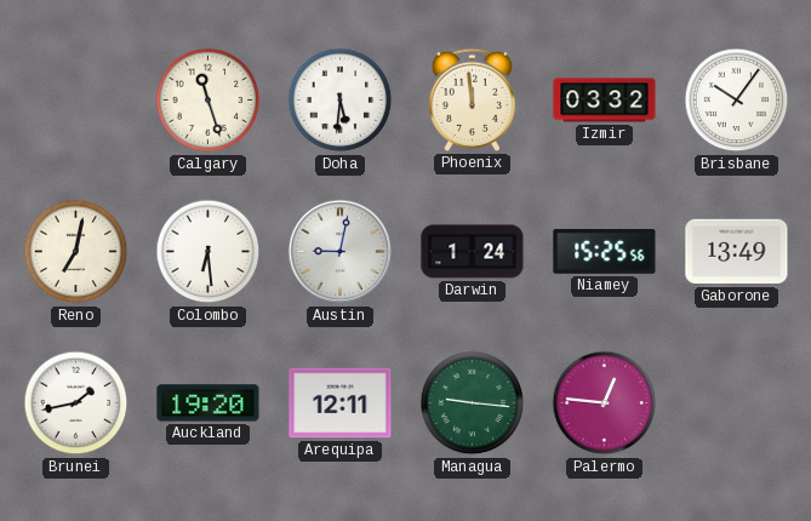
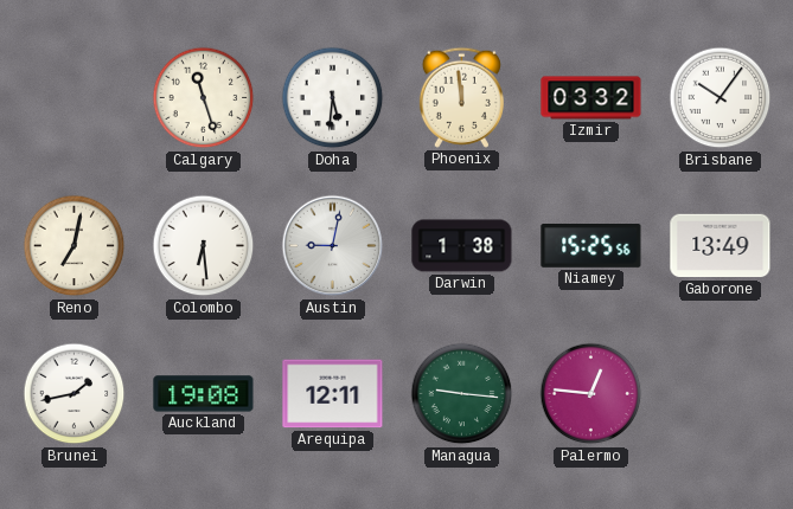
Darwin: 1:24 -> 1:38 (462, 246)
Auckland: 19:20 -> 19:08 (204, 394)
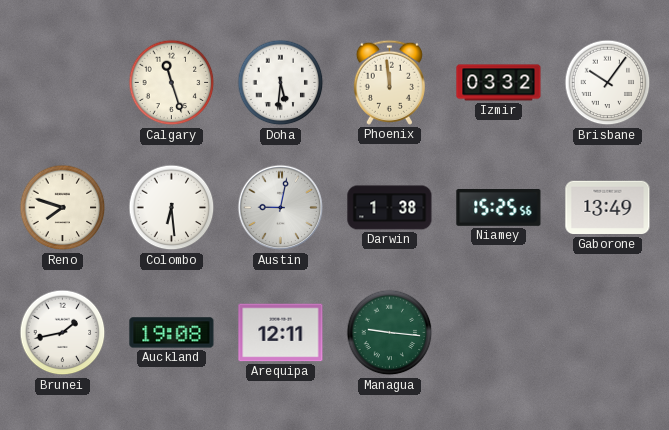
Reno: 7:02 -> 7:48 (63, 208)
Palermo: 12:46 -> none (591, 394)
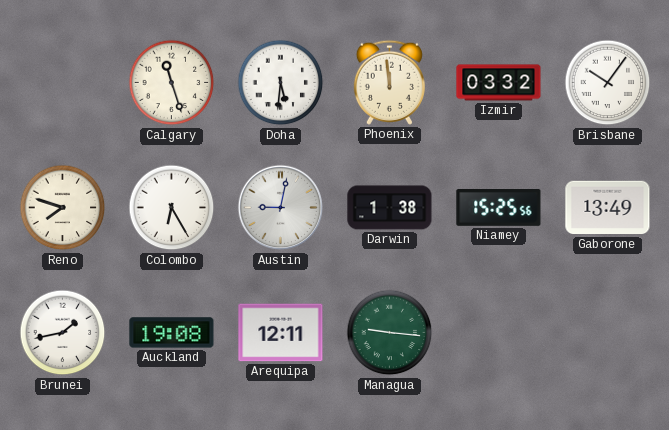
Colombo: 6:29 -> 6:25 (172, 208)
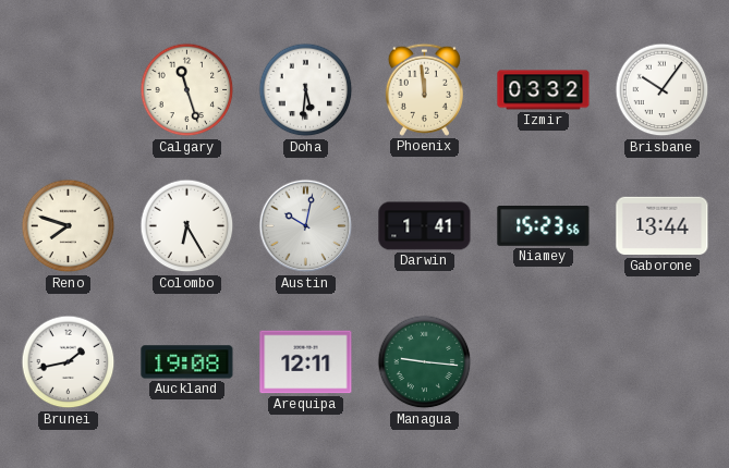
Austin: 9:02 -> 10:02 (306, 226)
Darwin: 1:38 -> 1:41 (425, 226)
Niamey: 15:25 -> 15:23 (544, 226)
Gaborone: 13:49 -> 13:44 (663, 226)
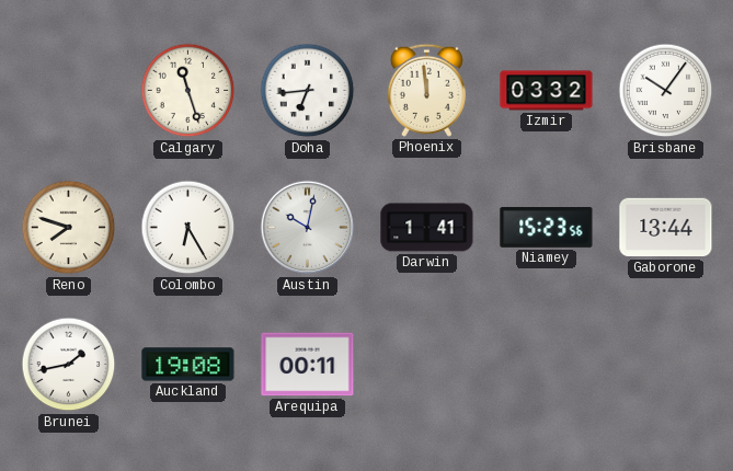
Doha: 5:31 -> 6:44 (308, 91)
Arequipa: 12:11 -> 00:11 (308, 365)
Managua: 9:16 -> none (425, 362)
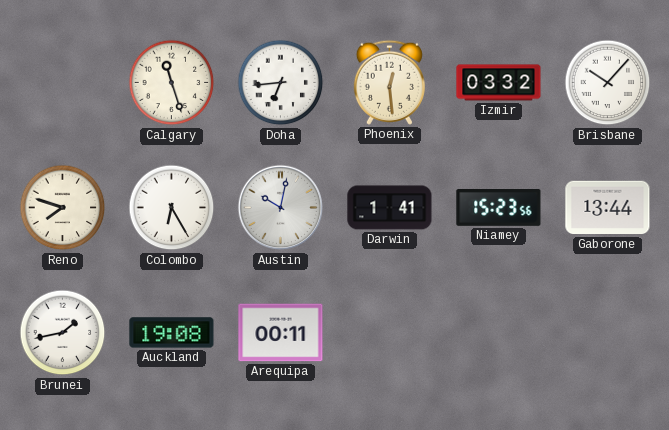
Phoenix: 11:59 -> 12:29 (389, 82)
Brisbane: 10:06 -> 10:07 (608, 83)
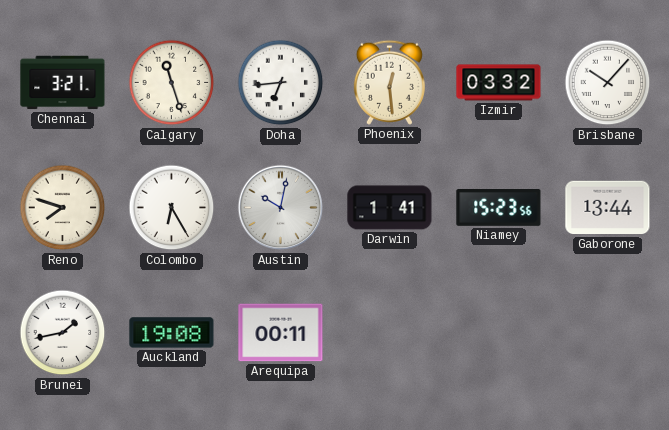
Chennai: none -> 3:21 (63, 83)
